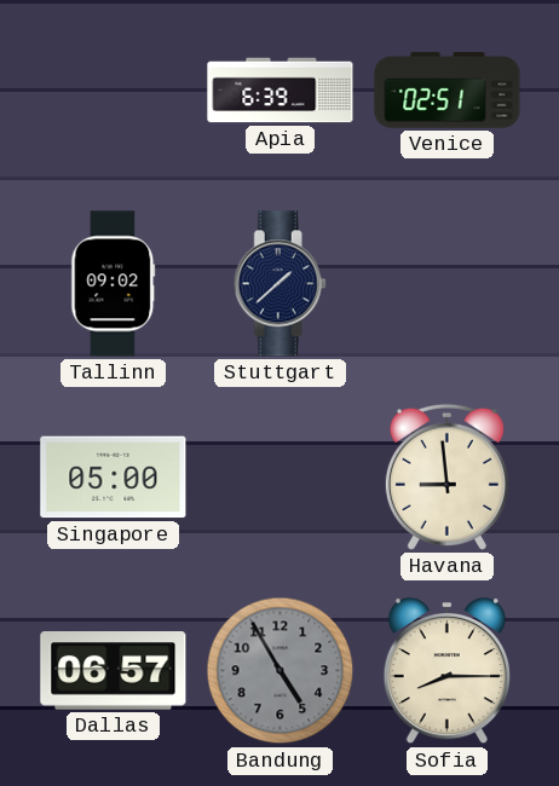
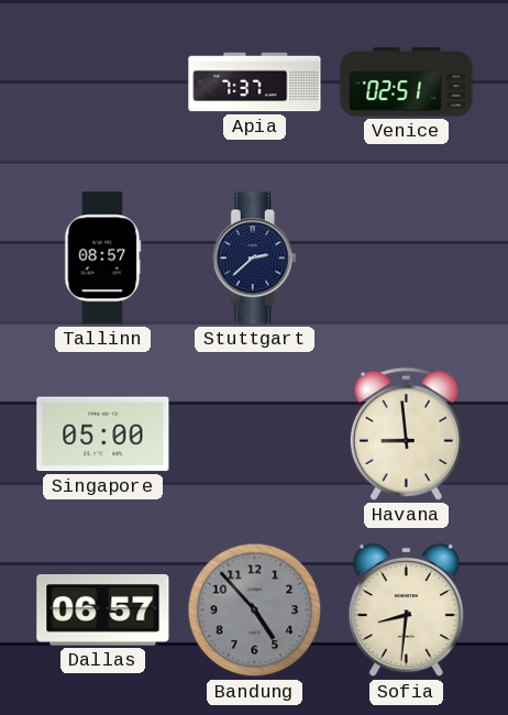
Apia: 6:39 -> 7:37 (255, 82)
Tallinn: 09:02 -> 08:57 (103, 258)
Stuttgart: 1:38 -> 2:38 (254, 258)
Bandung: 4:55 -> 4:53 (255, 610)
Sofia: 8:15 -> 8:31 (406, 610)
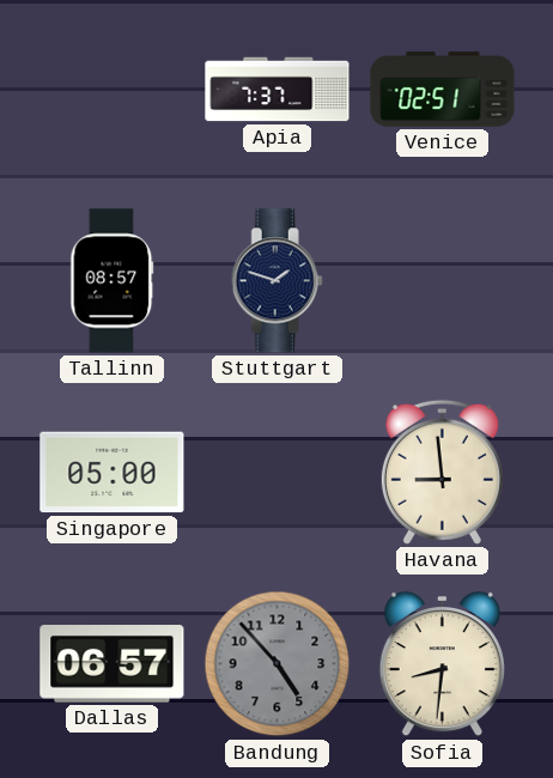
Stuttgart: 2:38 -> 1:48 (276, 281)
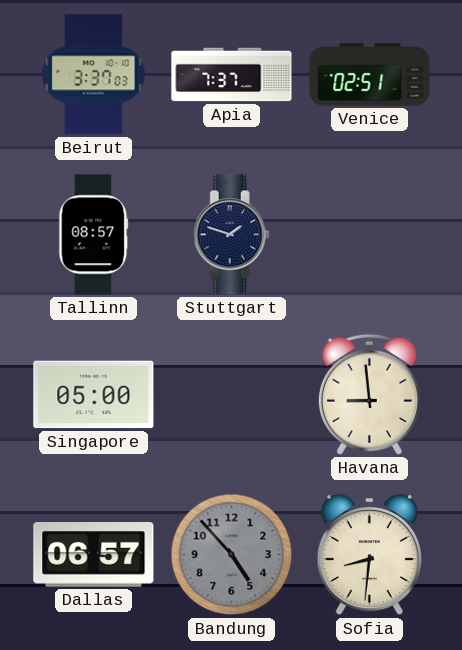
Beirut: none -> 3:37 (94, 75)
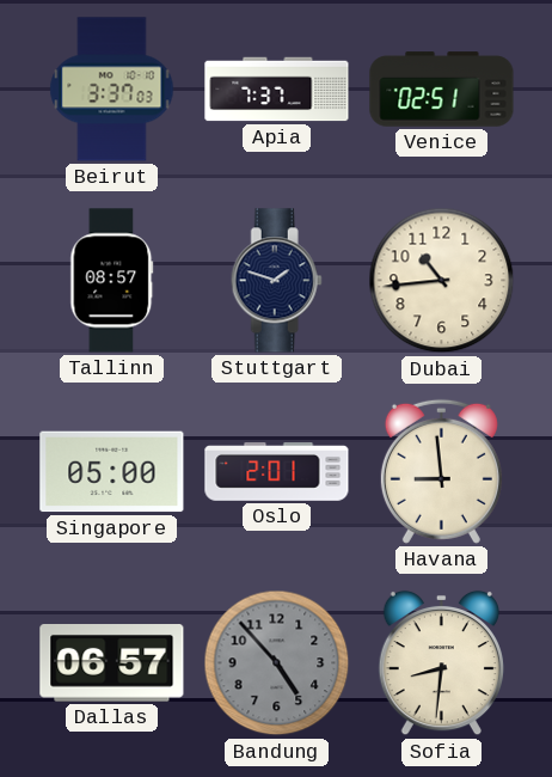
Dubai: none -> 10:44 (442, 281)
Oslo: none -> 2:01 (277, 472)
